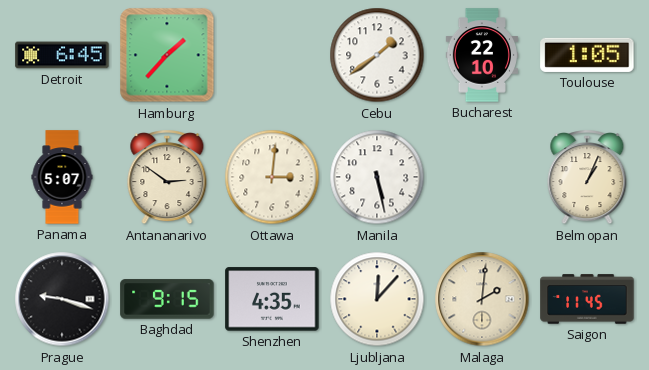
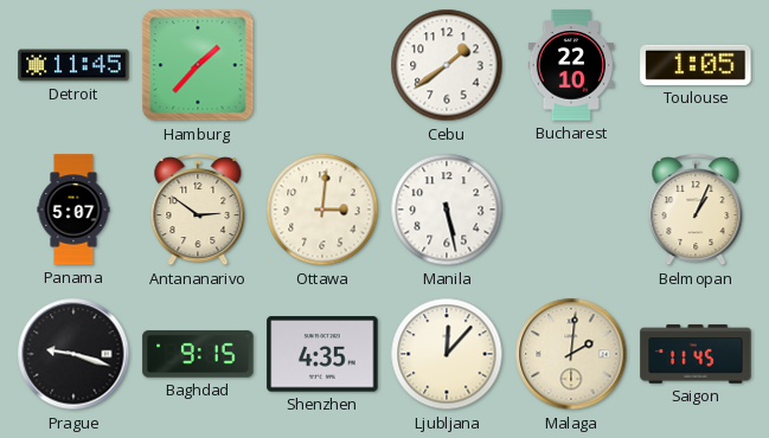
Detroit: 6:45 -> 11:45 (73, 65)
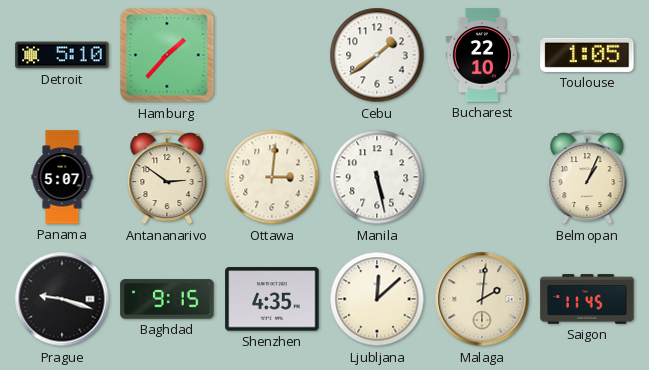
Detroit: 11:45 -> 5:10 (62, 55)
Ljubljana: 12:07 -> 12:08 (377, 299)
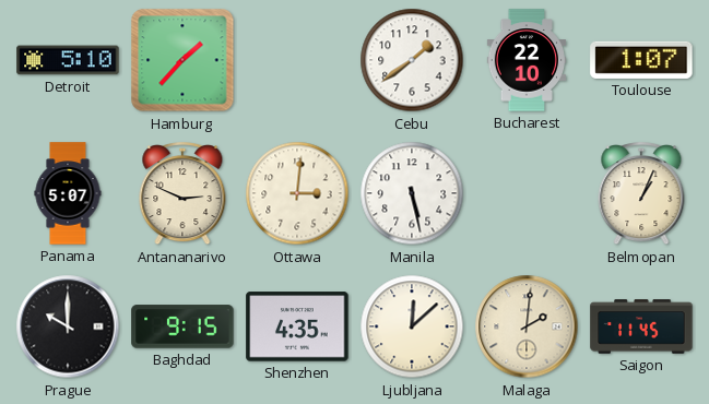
Toulouse: 1:05 -> 1:07 (641, 60)
Antananarivo: 2:51 -> 2:49 (182, 194)
Prague: 9:18 -> 10:00 (68, 326)
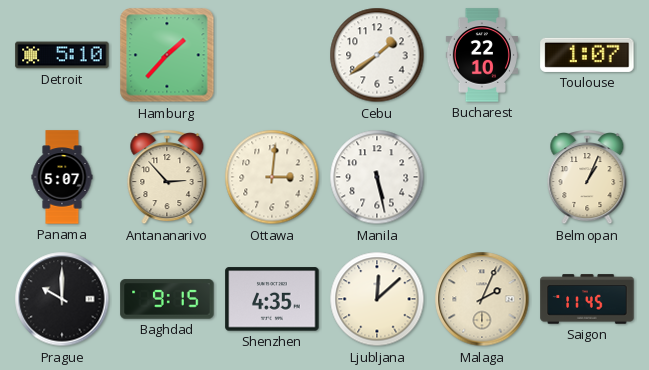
Antananarivo: 2:49 -> 2:53 (167, 178)
Malaga: 2:01 -> 2:04 (482, 299)
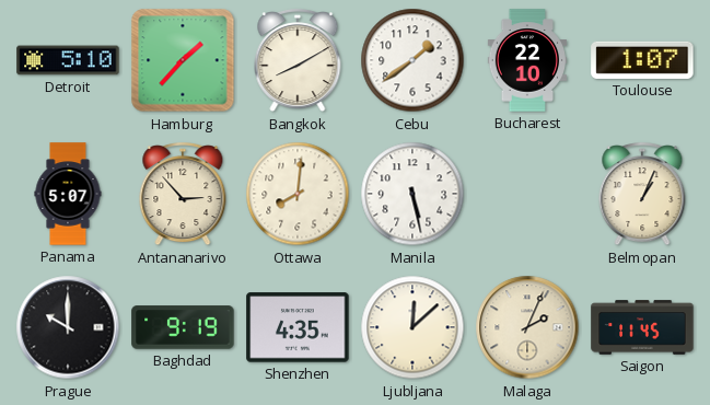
Bangkok: none -> 8:10 (298, 61)
Ottawa: 3:01 -> 8:01 (298, 194)
Baghdad: 9:15 -> 9:19 (183, 327)
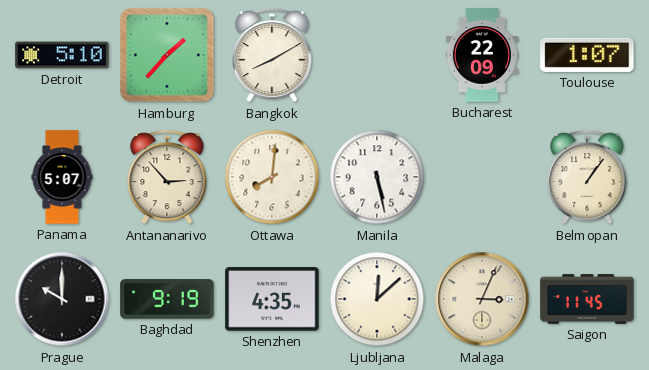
Cebu: 1:39 -> none (412, 60)
Bucharest: 22:10 -> 22:09 (481, 55)
Belmopan: 1:04 -> 1:06 (587, 178)
Malaga: 2:04 -> 3:04 (482, 299)
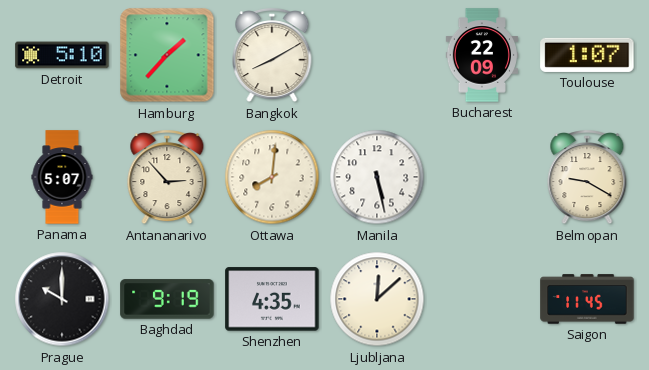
Belmopan: 1:06 -> 9:20 (587, 178)
Malaga: 3:04 -> none (482, 299)
